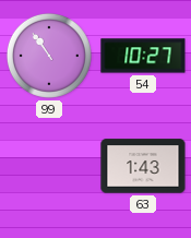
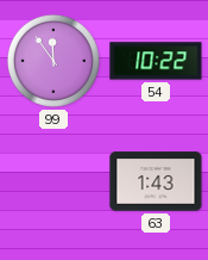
99: 10:54 -> 11:54 (53, 61)
54: 10:27 -> 10:22 (156, 61)
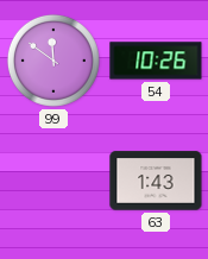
99: 11:54 -> 11:51 (53, 61)
54: 10:22 -> 10:26 (156, 61)
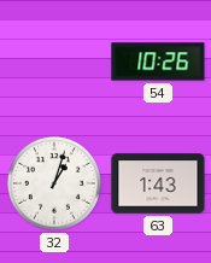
99: 11:51 -> none (53, 61)
32: none -> 1:03 (54, 183)
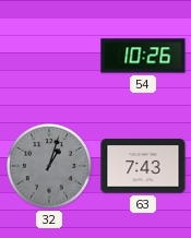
32 dial: white -> grey (49, 166)
63: 1:43 -> 7:43 (143, 166)
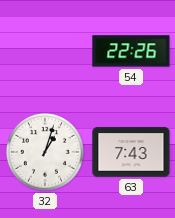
54: 10:26 -> 22:26 (131, 51)
32 dial: grey -> white (45, 152)
